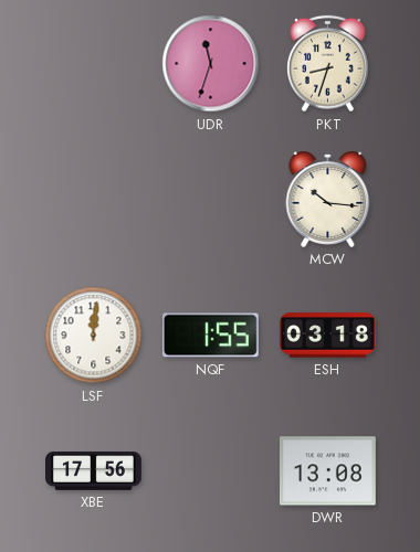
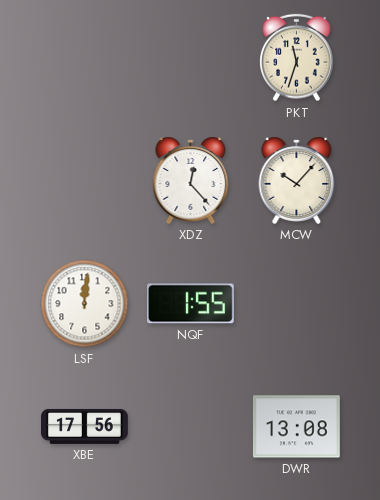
UDR: 11:33 -> none (211, 64)
PKT: 8:33 -> 11:33 (297, 58)
XDZ: none -> 12:23 (191, 180)
MCW: 10:16 -> 10:07 (297, 180)
ESH: 03:18 -> none (328, 336)
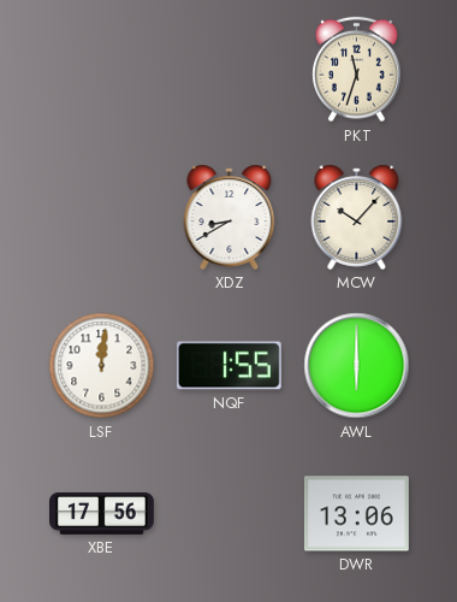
XDZ: 12:23 -> 8:40 (230, 217)
AWL: none -> 6:00 (357, 366)
DWR: 13:08 -> 13:06 (356, 514)
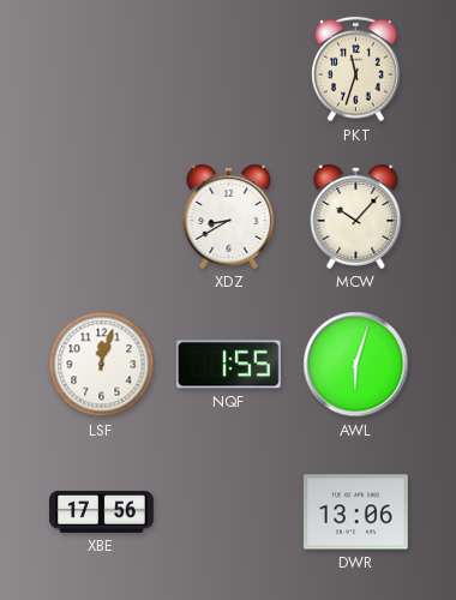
LSF: 12:01 -> 12:03 (102, 365)
AWL: 6:00 -> 6:03 (356, 365)
